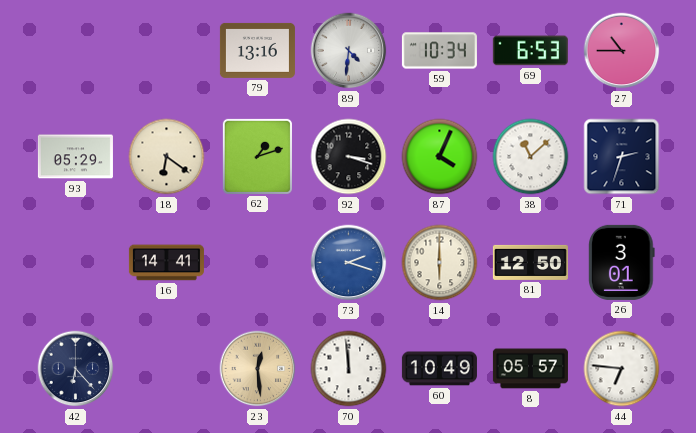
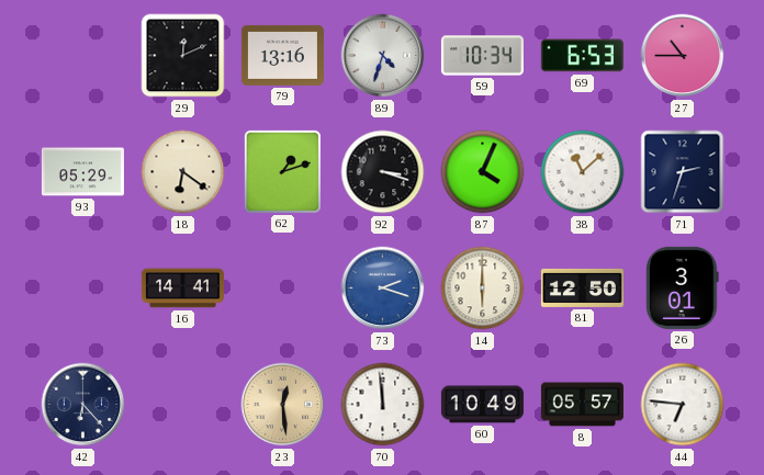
29: none -> 12:11 (183, 56)
89: 4:31 -> 4:33 (383, 56)
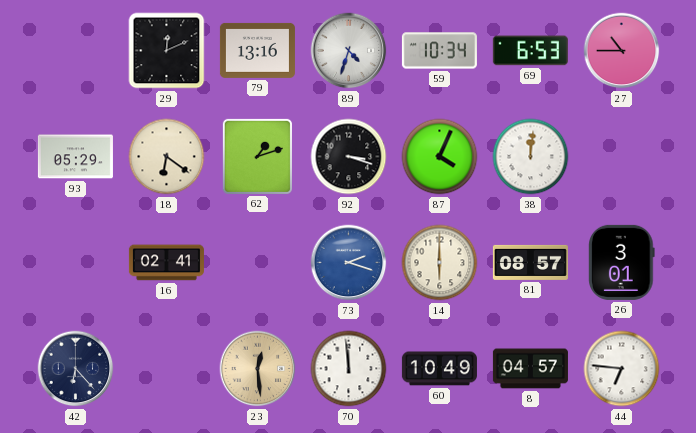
38: 11:08 -> 12:01 (531, 157)
71: 2:33 -> none (683, 172)
16: 14:41 -> 02:41 (166, 263)
81: 12:50 -> 08:57 (530, 262)
8: 05:57 -> 04:57 (530, 369)
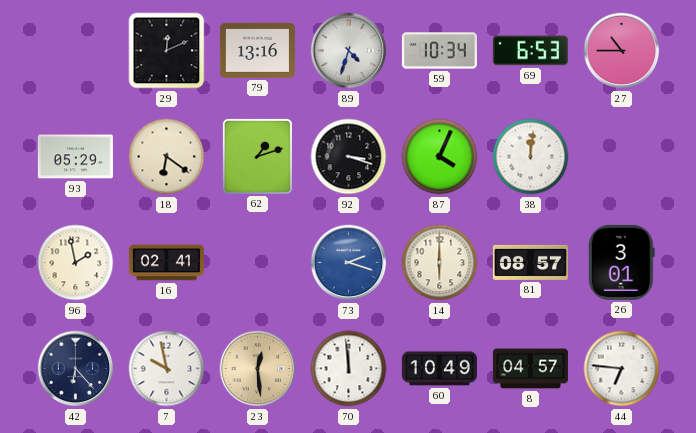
96: none -> 1:58 (76, 263)
7: none -> 9:58 (167, 369)
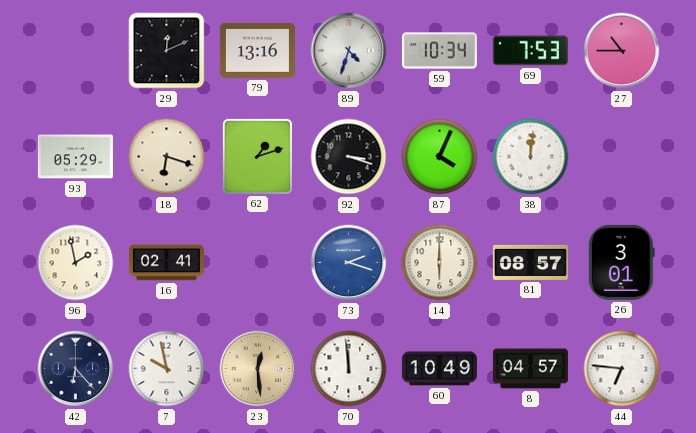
69: 6:53 -> 7:53 (530, 51)
18: 6:21 -> 6:18 (167, 157)
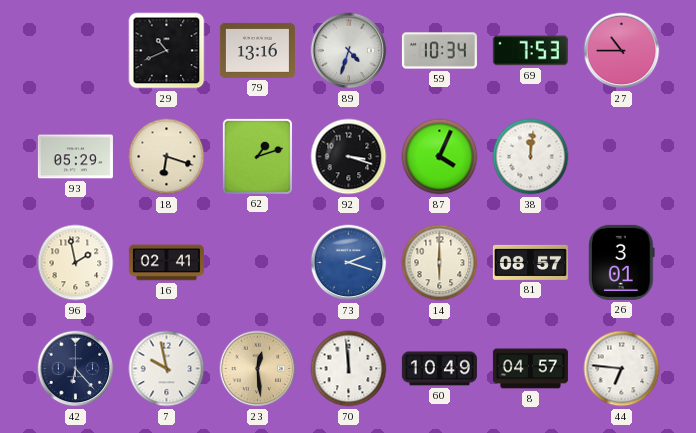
29: 12:11 -> 10:41 (167, 51)
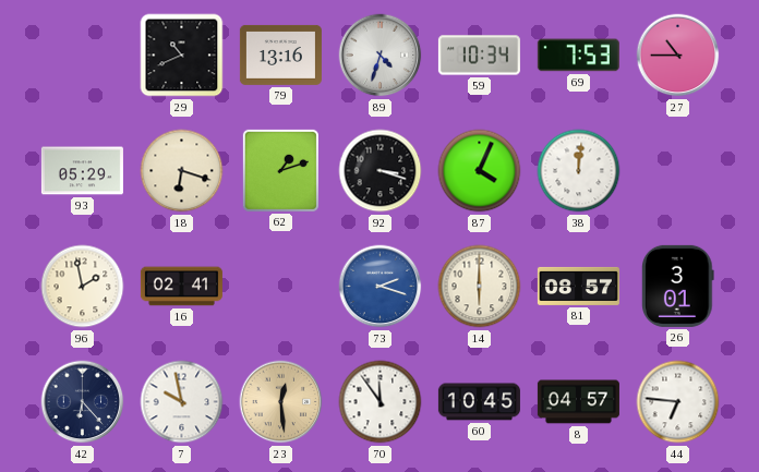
70: 11:59 -> 11:54 (381, 402)
60: 10:49 -> 10:45 (479, 402)
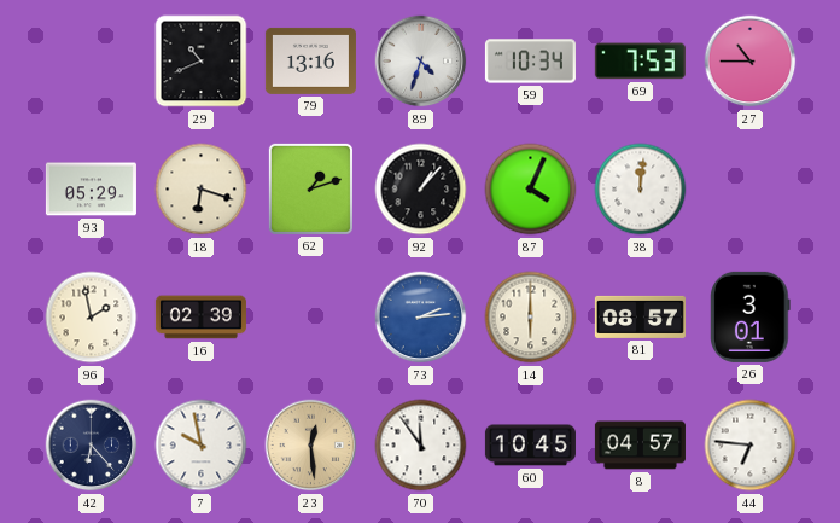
92: 3:18 -> 1:07 (421, 190)
16: 02:41 -> 02:39 (200, 318)
73: 2:18 -> 2:14 (421, 318)
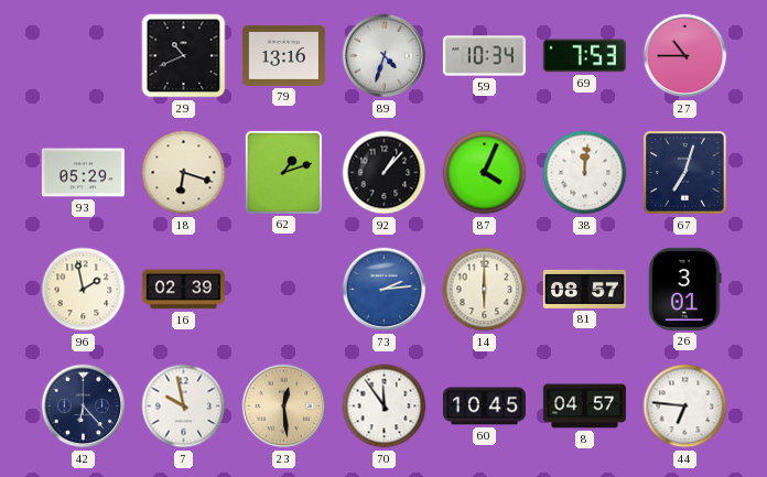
67: none -> 7:03 (685, 173)
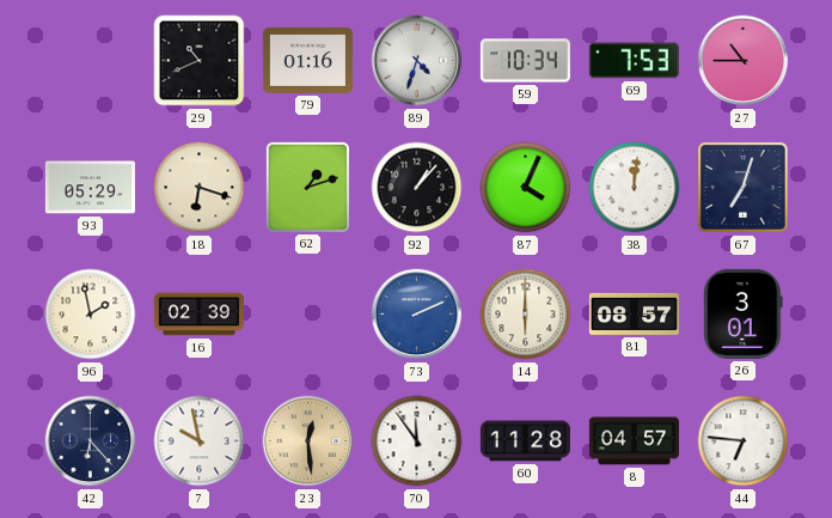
79: 13:16 -> 01:16 (307, 60)
73: 2:14 -> 2:11 (417, 315)
60: 10:45 -> 11:28 (525, 441)
